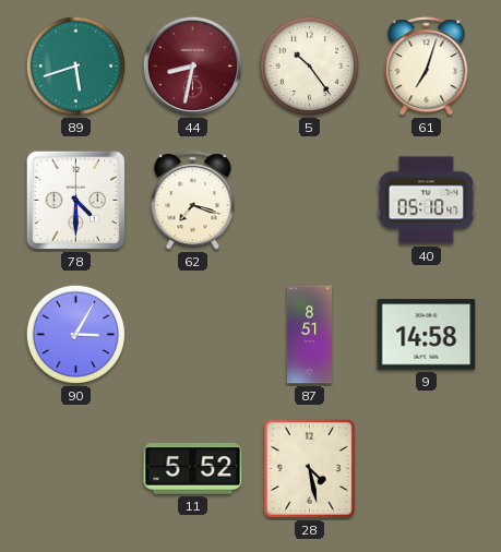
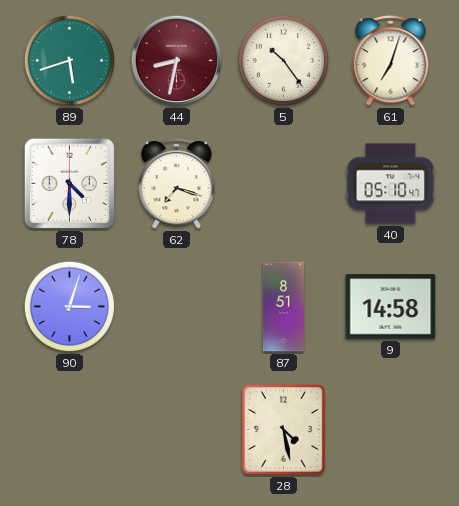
90: 3:05 -> 3:03 (70, 307)
11: 5:52 -> none (193, 469)
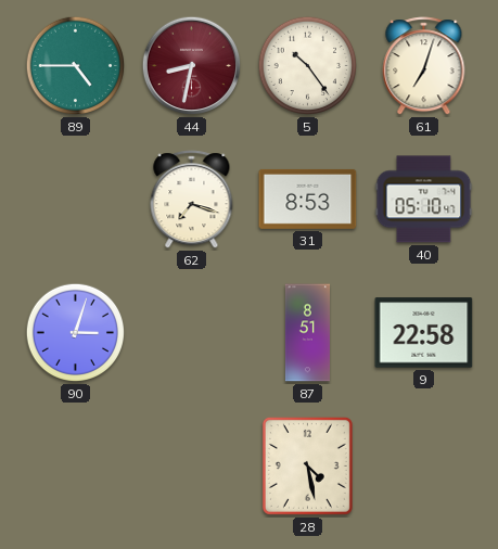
89: 5:42 -> 4:45 (76, 66)
78: 4:30 -> none (70, 184)
31: none -> 8:53 (308, 199)
9: 14:58 -> 22:58 (424, 333)
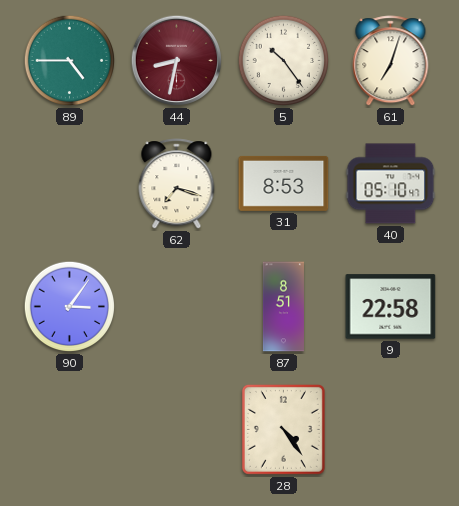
90: 3:03 -> 3:06 (70, 307)
28: 4:28 -> 4:24 (283, 429)
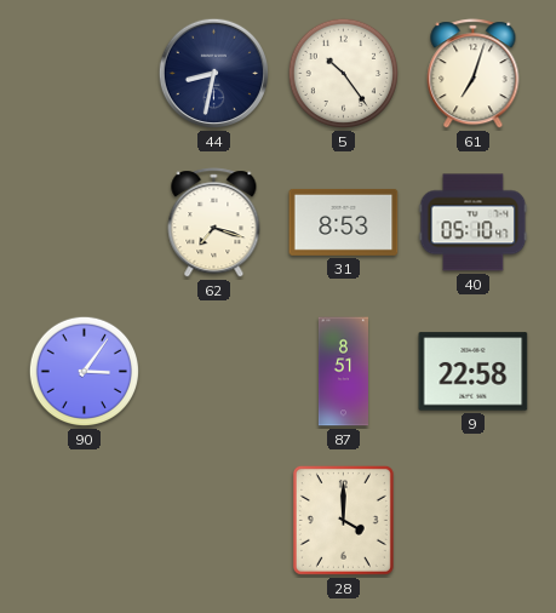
89: 4:45 -> none (70, 61)
44 dial: burgundy -> navy (214, 74)
28: 4:24 -> 4:00 (343, 520)
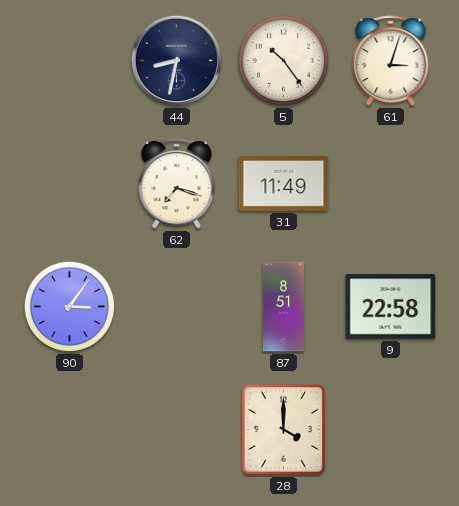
61: 7:03 -> 3:03 (391, 61)
31: 8:53 -> 11:49 (284, 183)
40: 05:10 -> none (474, 223)
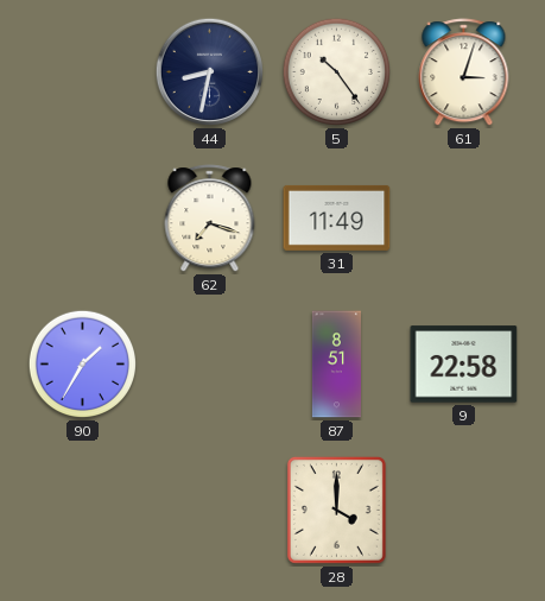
90: 3:06 -> 1:35 (83, 365)
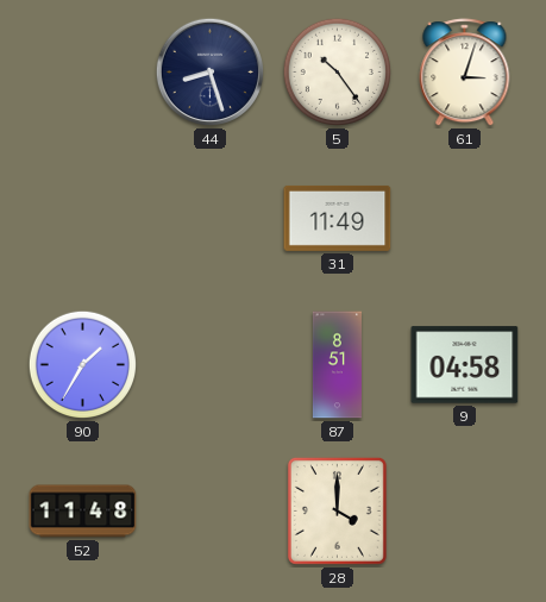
44: 8:32 -> 8:27 (211, 73)
62: 7:18 -> none (210, 219)
9: 22:58 -> 04:58 (465, 365)
52: none -> 11:48 (83, 512)
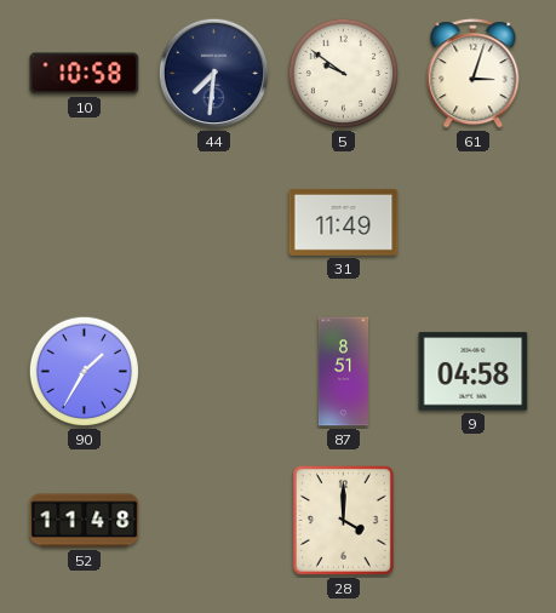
10: none -> 10:58 (85, 74)
44: 8:27 -> 7:31 (214, 74)
5: 10:24 -> 9:51 (344, 74)
